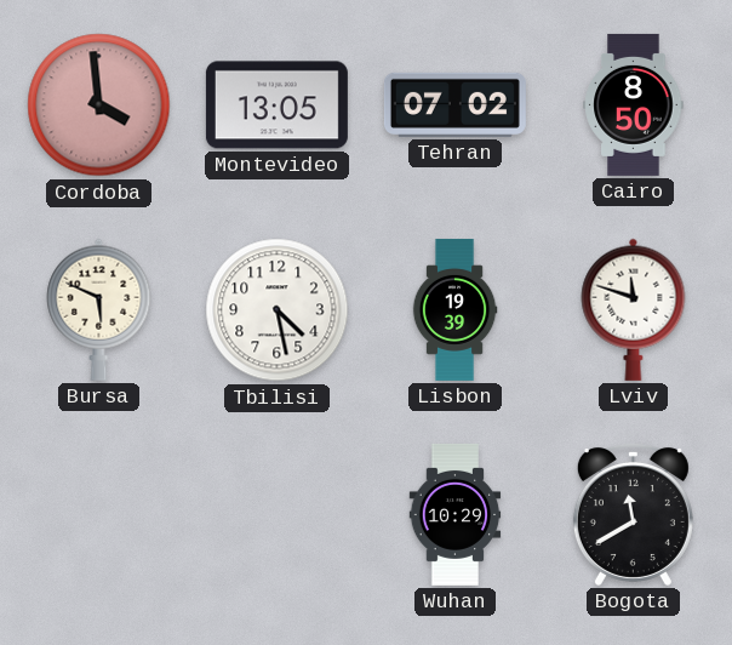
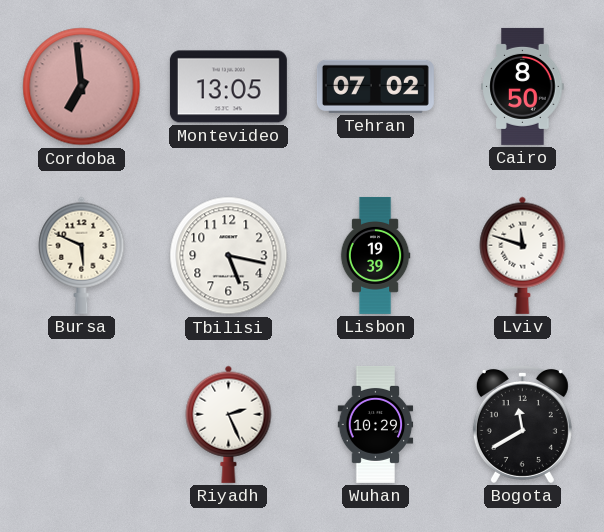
Cordoba: 3:59 -> 6:59 (82, 87)
Tbilisi: 4:28 -> 5:17 (229, 256)
Riyadh: none -> 2:26 (229, 424)
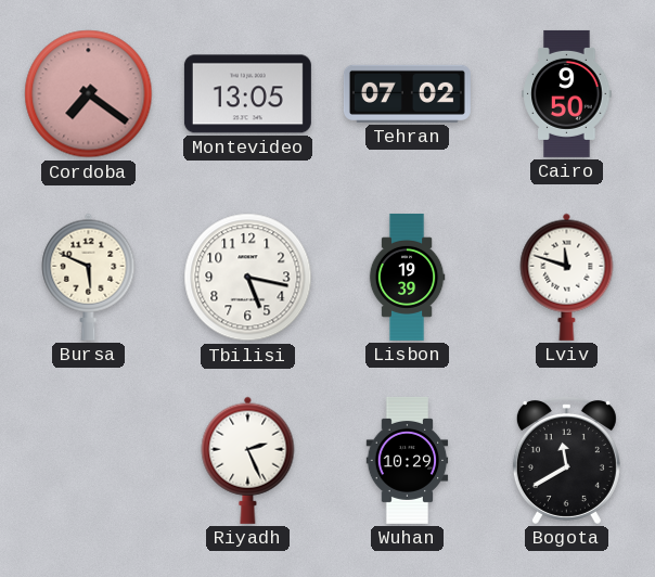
Cordoba: 6:59 -> 7:21 (89, 94)
Cairo: 8:50 -> 9:50 (567, 93)
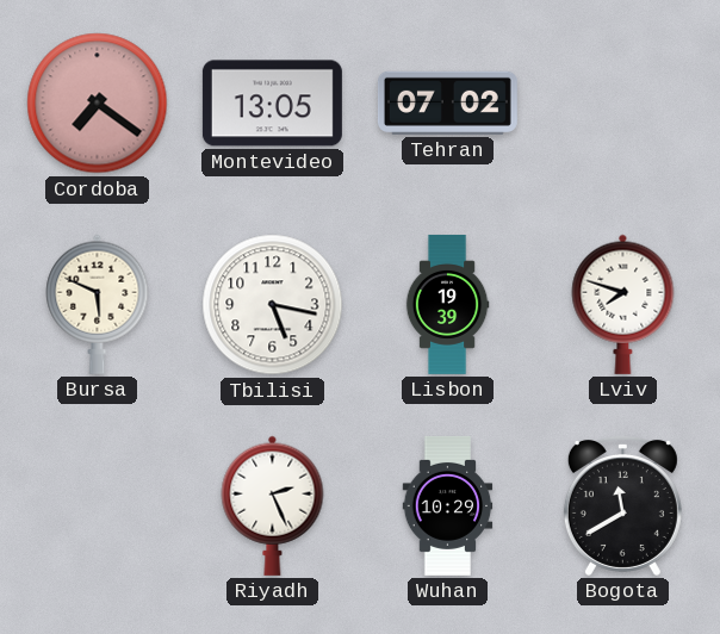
Cairo: 9:50 -> none (567, 93)
Lviv: 11:48 -> 7:48 (623, 304)
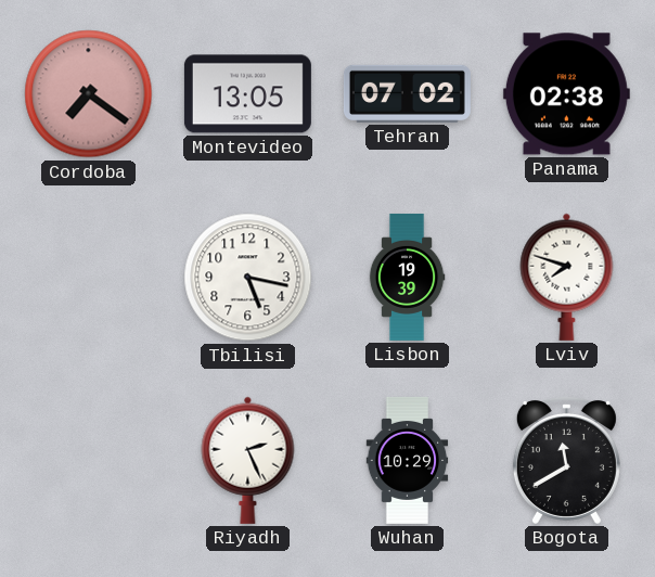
Panama: none -> 02:38 (566, 94)
Bursa: 5:49 -> none (98, 304)
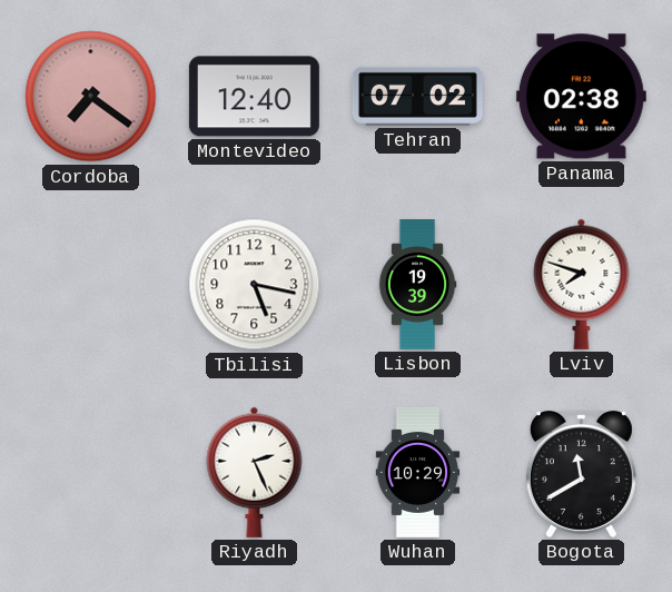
Montevideo: 13:05 -> 12:40 (254, 97)
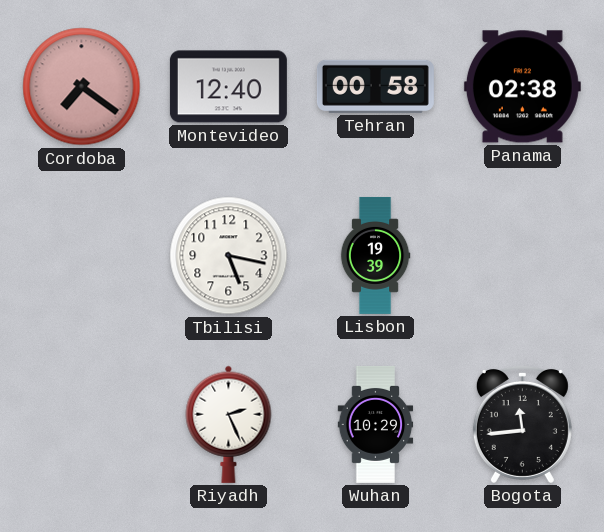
Tehran: 07:02 -> 00:58 (375, 86)
Lviv: 7:48 -> none (582, 284)
Bogota: 11:40 -> 11:44 (522, 424)
